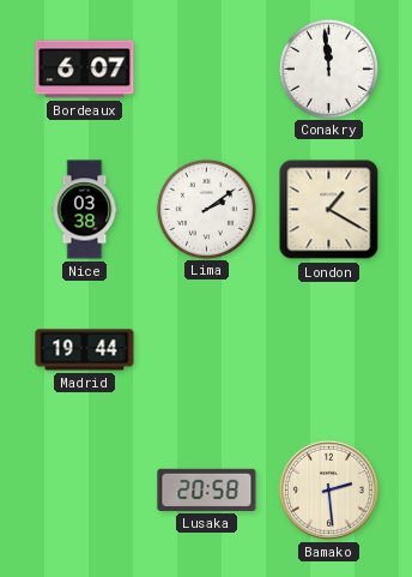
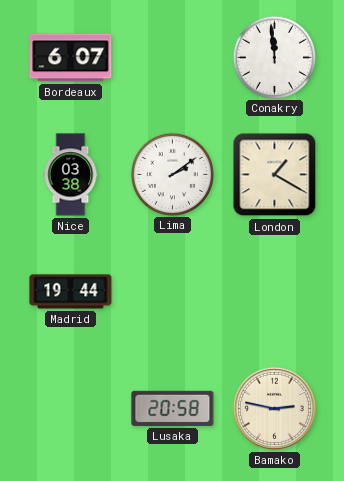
Bamako: 2:29 -> 2:47 (274, 408)
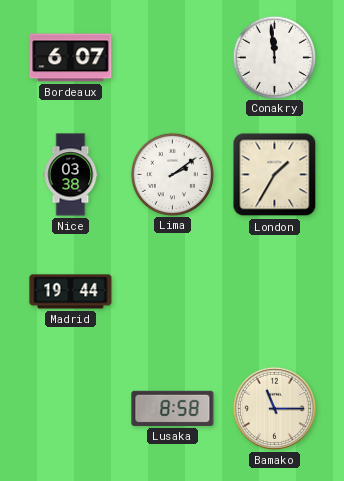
London: 1:20 -> 1:35 (275, 175)
Lusaka: 20:58 -> 8:58 (173, 408)
Bamako: 2:47 -> 11:15 (274, 408)
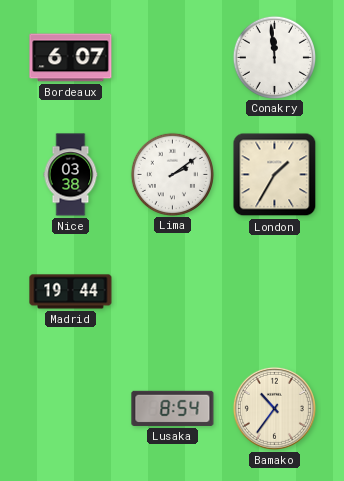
Lusaka: 8:58 -> 8:54 (173, 408)
Bamako: 11:15 -> 10:36 (274, 408)
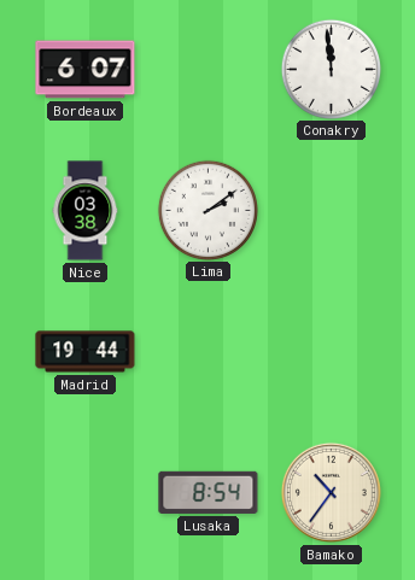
London: 1:35 -> none (275, 175)
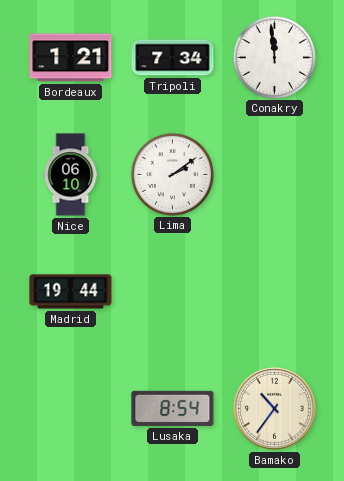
Bordeaux: 6:07 -> 1:21 (71, 58)
Tripoli: none -> 7:34 (173, 58)
Nice: 03:38 -> 06:10 (71, 175)
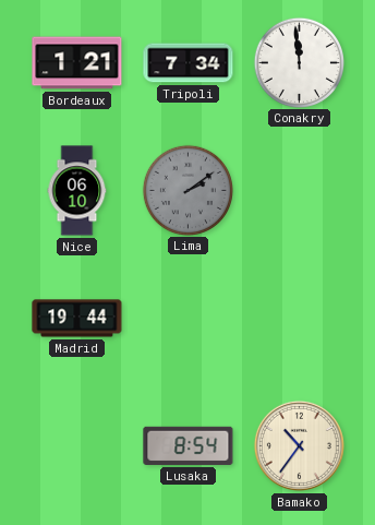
Lima dial: white -> grey (187, 190)
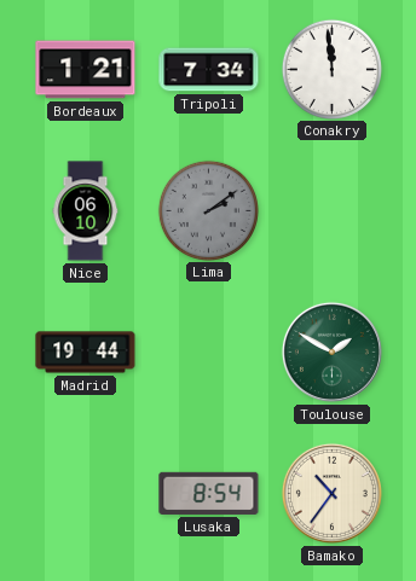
Toulouse: none -> 1:50 (331, 351)
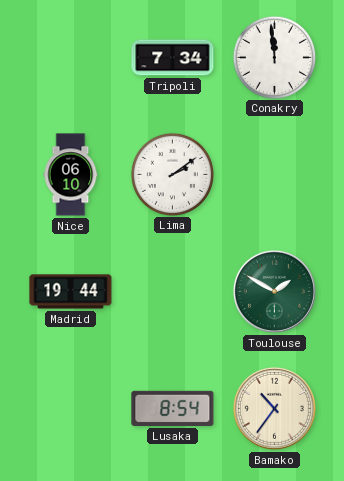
Bordeaux: 1:21 -> none (86, 70)
Lima dial: grey -> white (172, 174)
